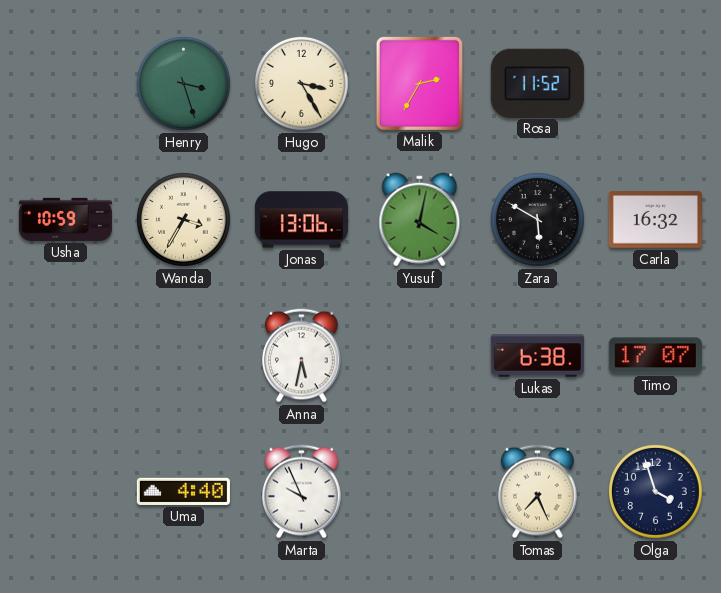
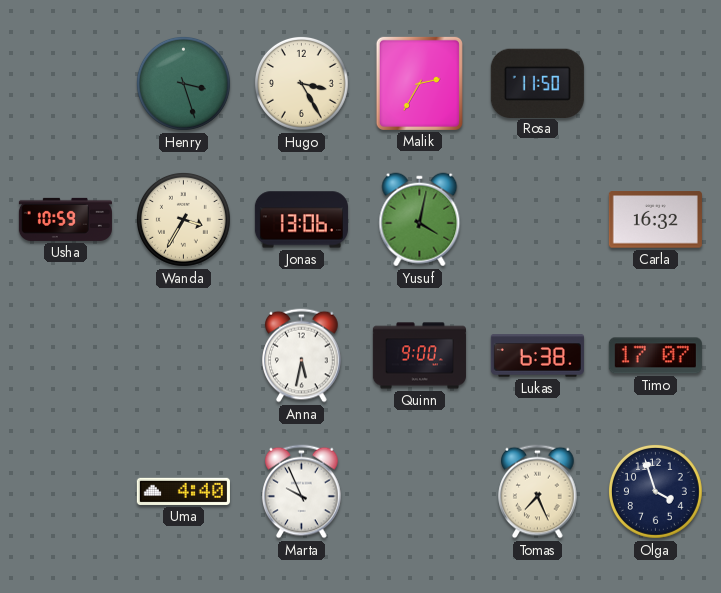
Rosa: 11:52 -> 11:50 (537, 83)
Zara: 5:50 -> none (537, 219)
Quinn: none -> 9:00 (419, 356)
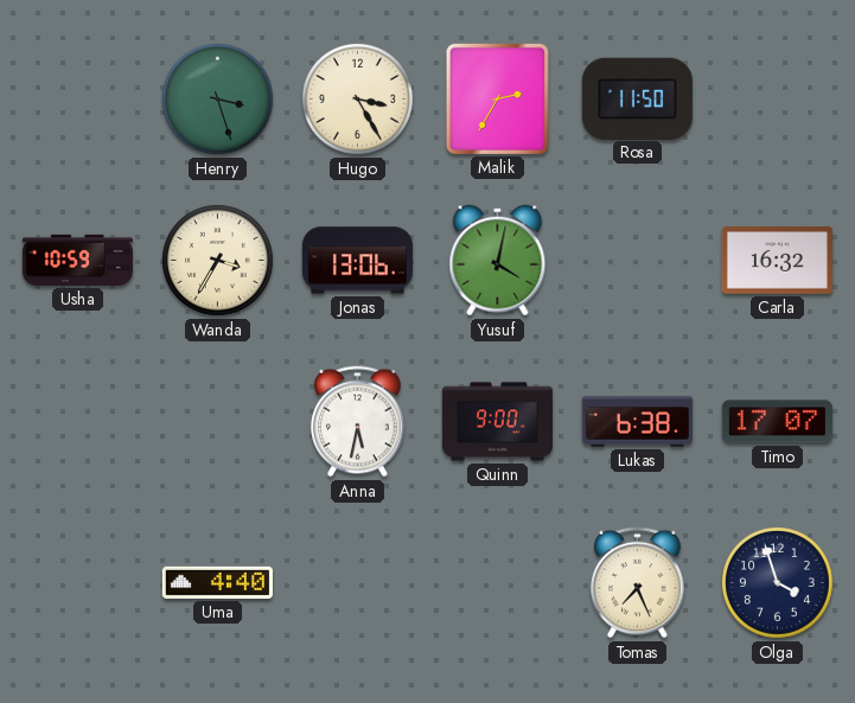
Marta: 9:56 -> none (302, 492)
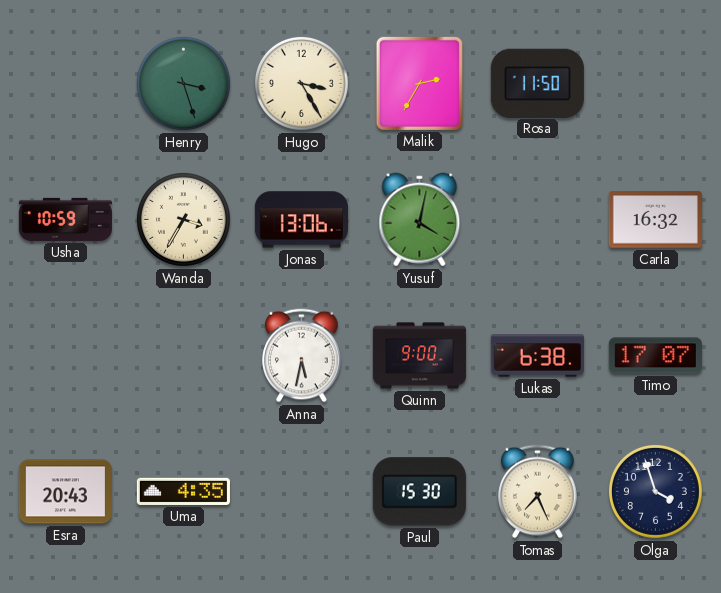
Esra: none -> 20:43 (65, 492)
Uma: 4:40 -> 4:35 (183, 491)
Paul: none -> 15:30 (419, 492)
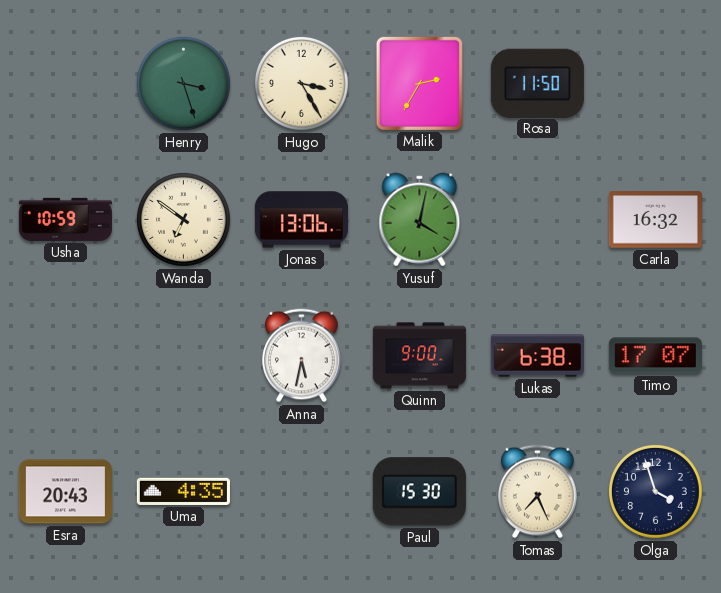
Wanda: 3:35 -> 6:51 (183, 219)
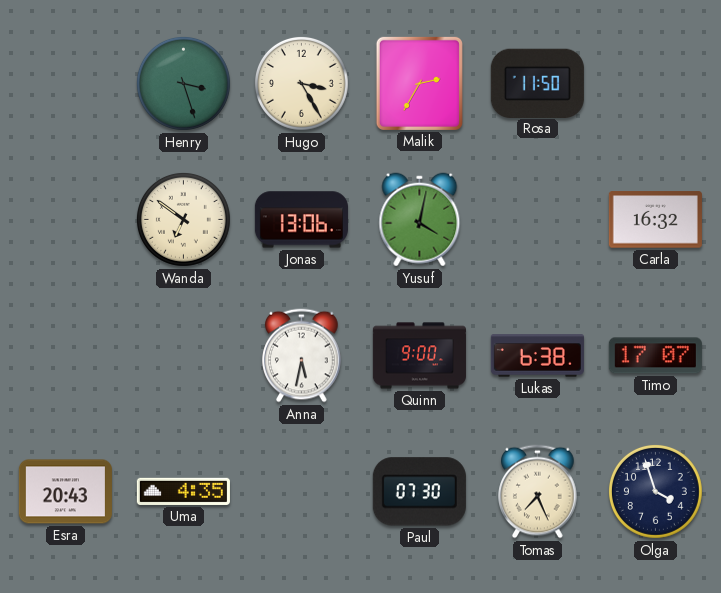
Usha: 10:59 -> none (65, 219)
Paul: 15:30 -> 07:30 (419, 492)
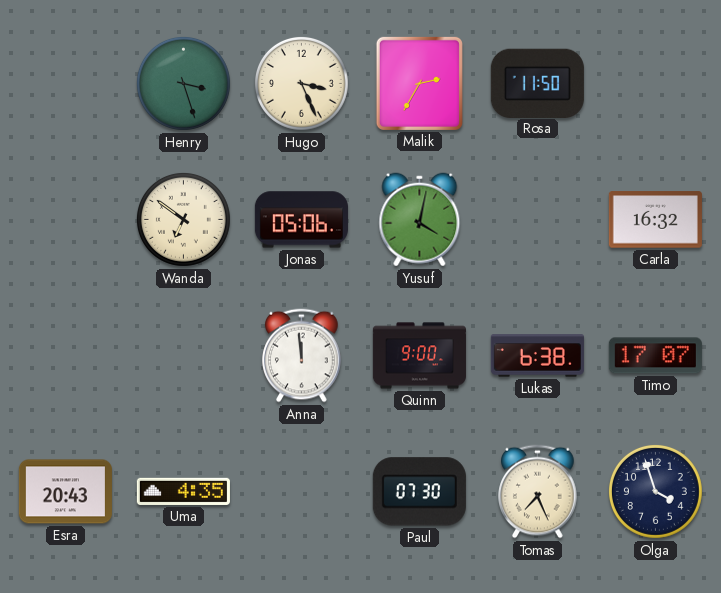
Hugo: 3:25 -> 3:26 (301, 83)
Jonas: 13:06 -> 05:06 (301, 220)
Anna: 5:32 -> 11:59 (302, 356)
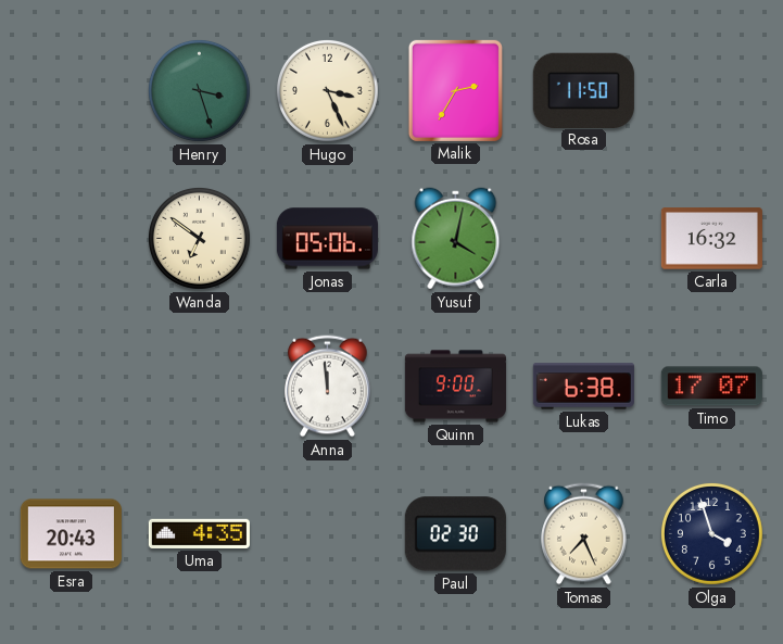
Paul: 07:30 -> 02:30 (455, 534)
